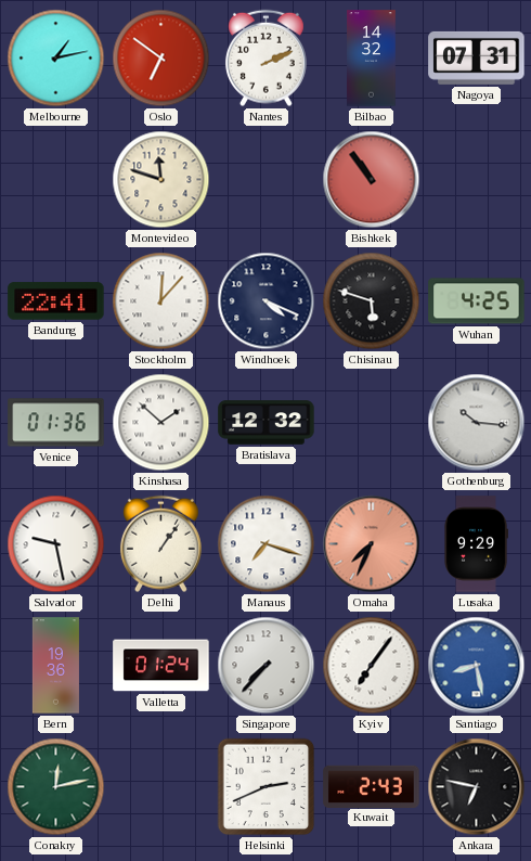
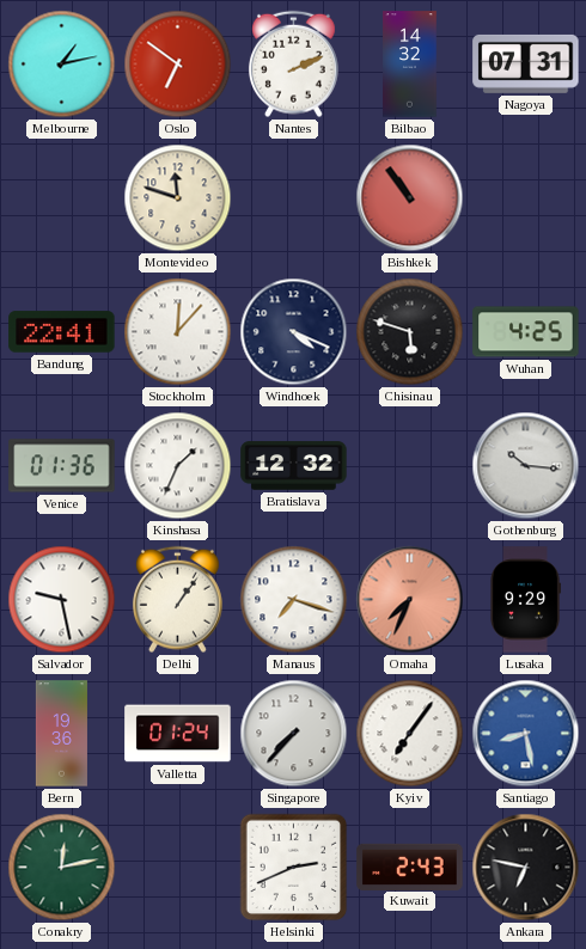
Kinshasa: 1:52 -> 1:34 (178, 466)
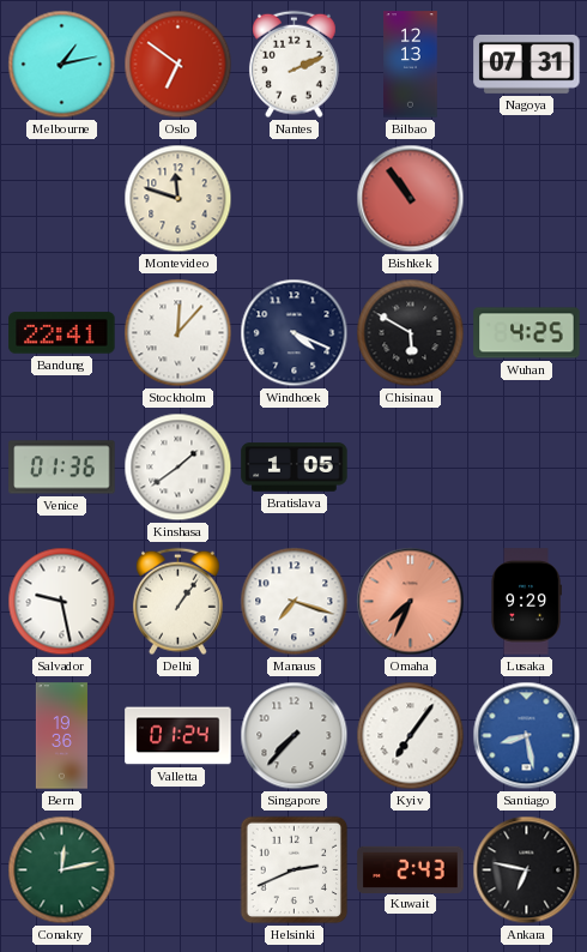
Bilbao: 14:32 -> 12:13 (411, 65)
Chisinau: 5:48 -> 5:50 (411, 333)
Kinshasa: 1:34 -> 1:39 (178, 468)
Bratislava: 12:32 -> 1:05 (295, 468)
Gothenburg: 10:16 -> none (526, 466)
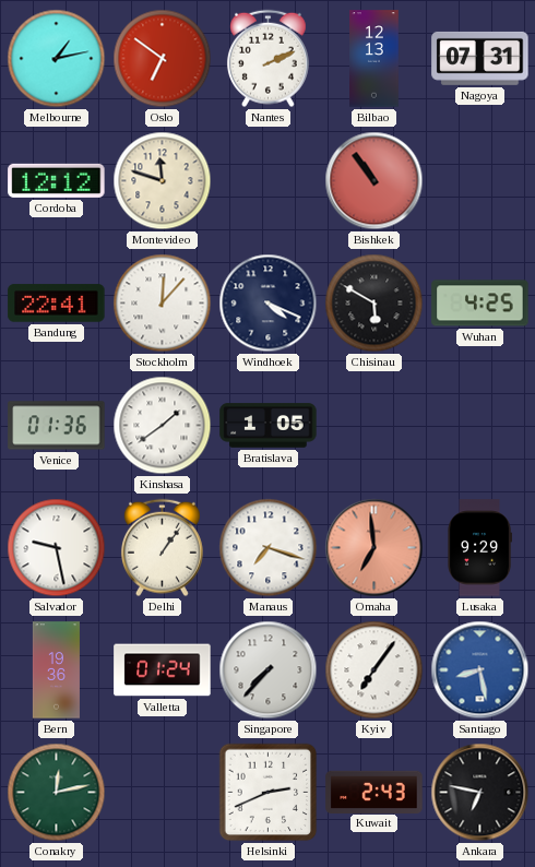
Cordoba: none -> 12:12 (57, 180)
Omaha: 7:34 -> 6:59 (374, 548)
